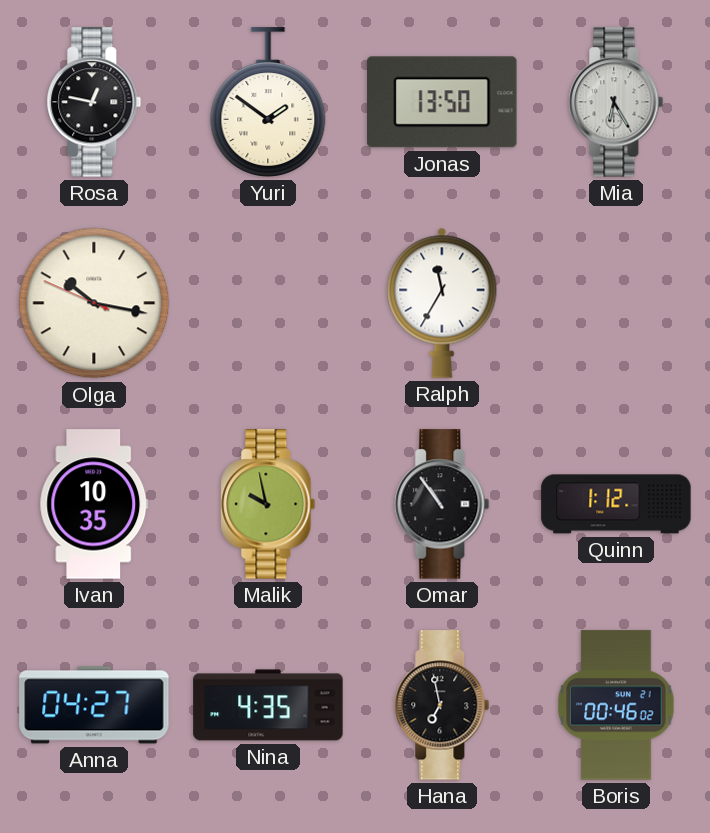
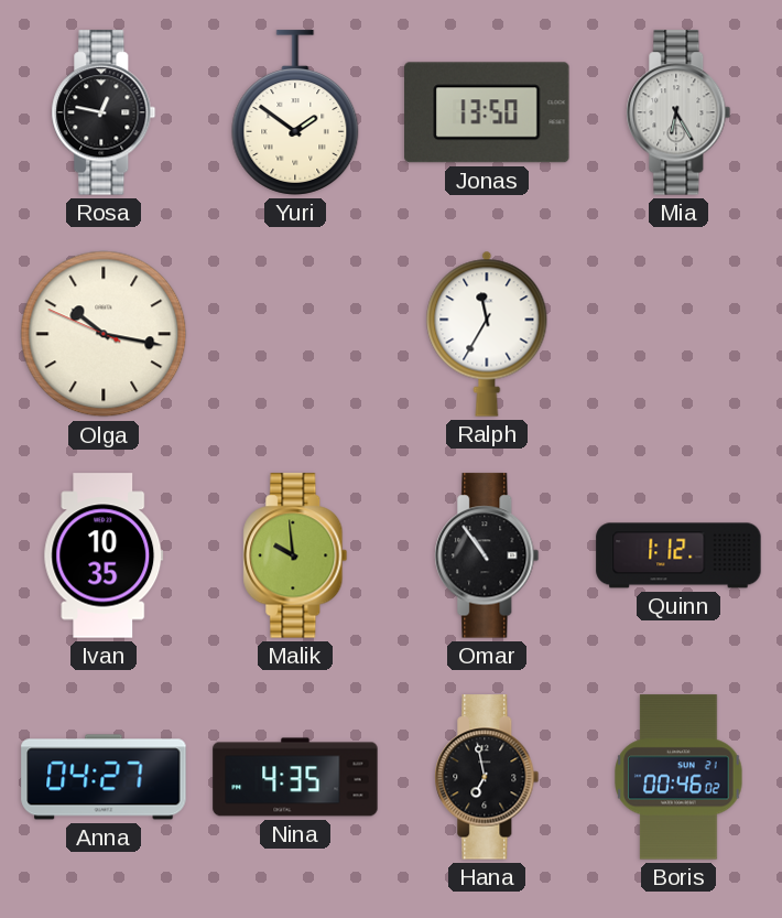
Malik: 9:58 -> 9:59 (295, 555)
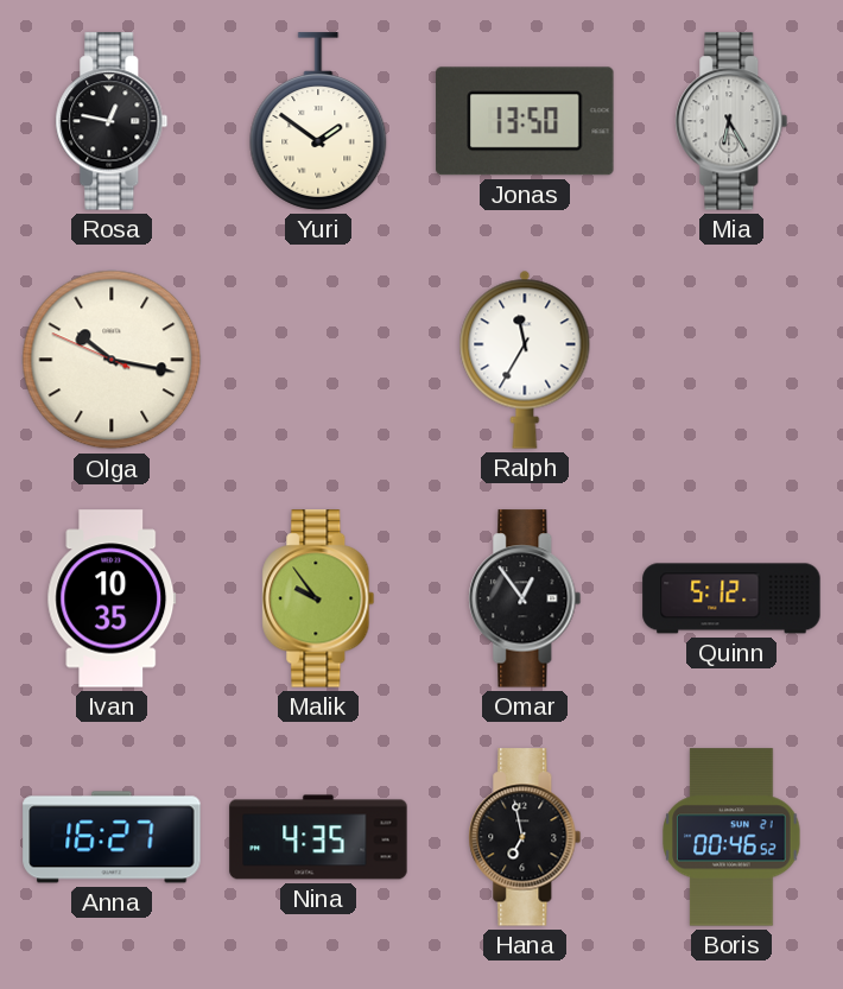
Malik: 9:59 -> 9:54 (318, 598)
Omar: 10:54 -> 12:54 (525, 598)
Quinn: 1:12 -> 5:12 (731, 598)
Anna: 04:27 -> 16:27 (112, 837)
Boris: 00:46:02 -> 00:46:52 (731, 837)
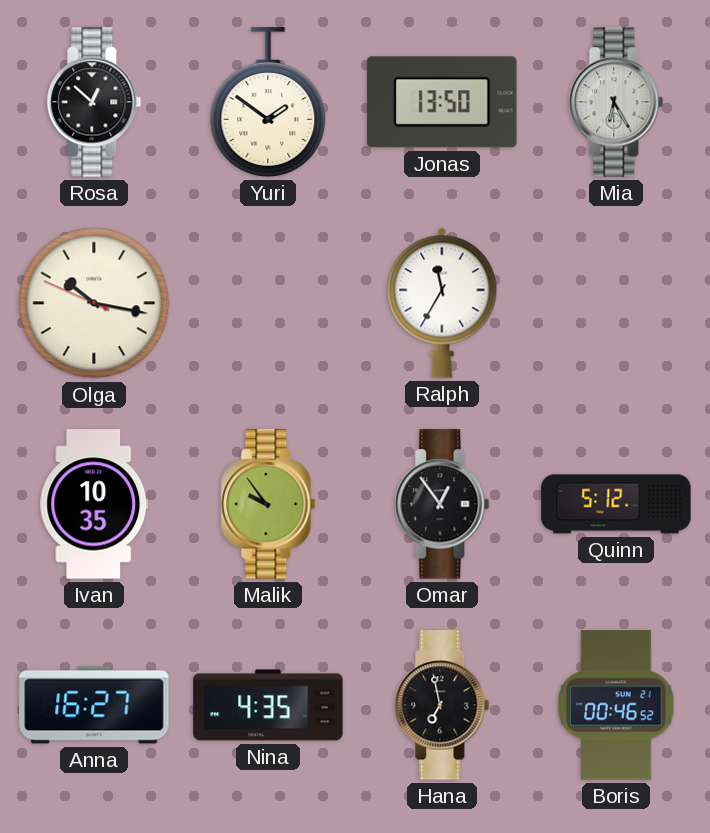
Rosa: 12:47 -> 12:52 (94, 102)
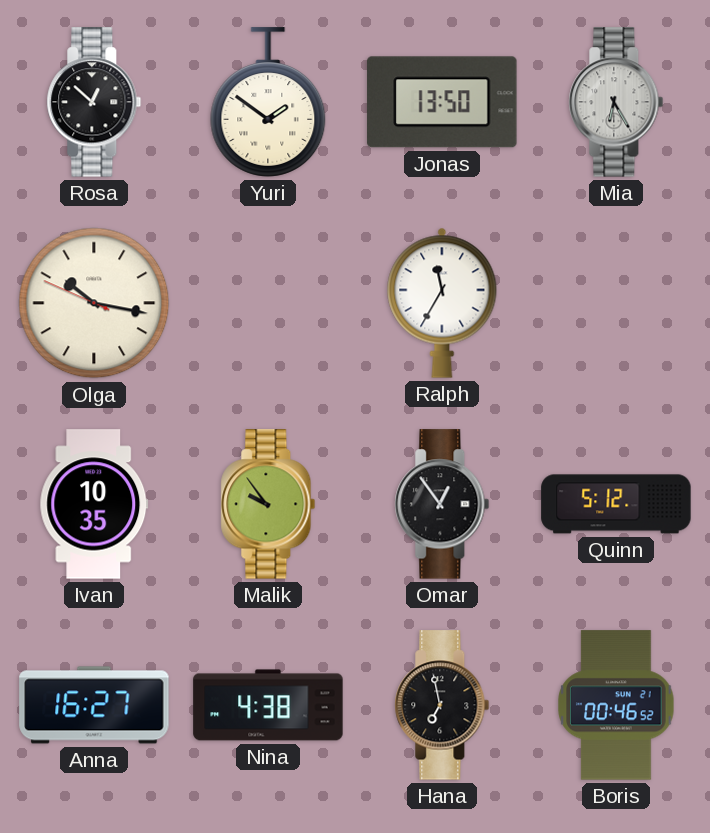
Nina: 4:35 -> 4:38 (268, 705)
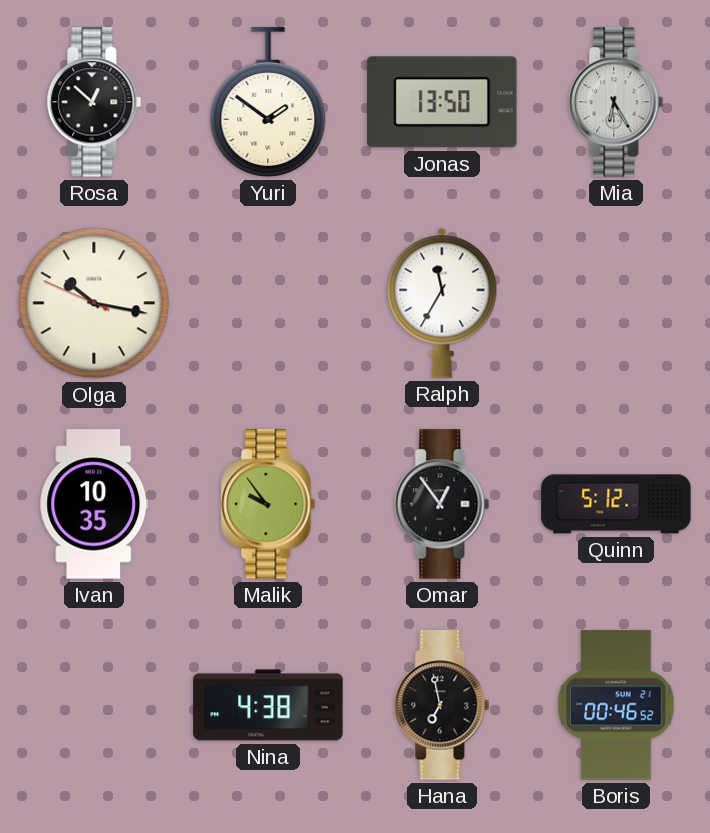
Anna: 16:27 -> none (94, 705)
